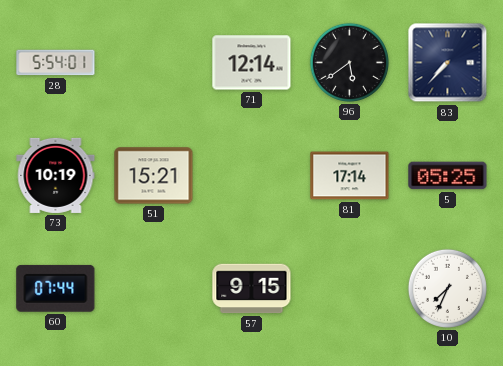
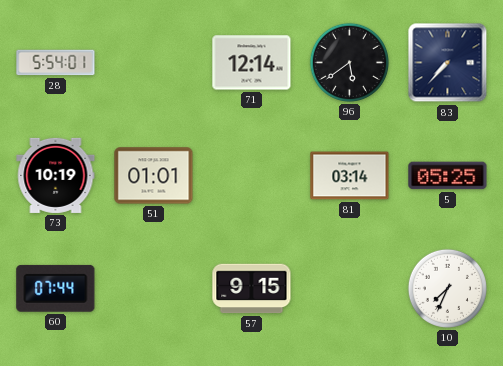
51: 15:21 -> 01:01 (154, 176)
81: 17:14 -> 03:14 (350, 176)
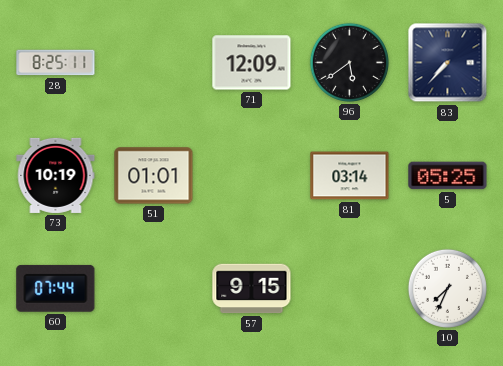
28: 5:54 -> 8:25 (56, 63)
71: 12:14 -> 12:09 (252, 63)
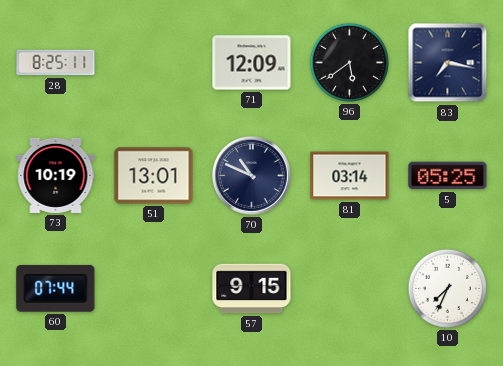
83: 7:37 -> 7:17 (448, 63)
51: 01:01 -> 13:01 (154, 176)
70: none -> 10:49 (252, 176)
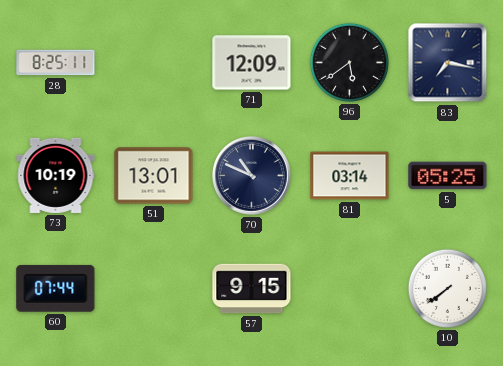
10: 7:34 -> 7:39 (447, 288)
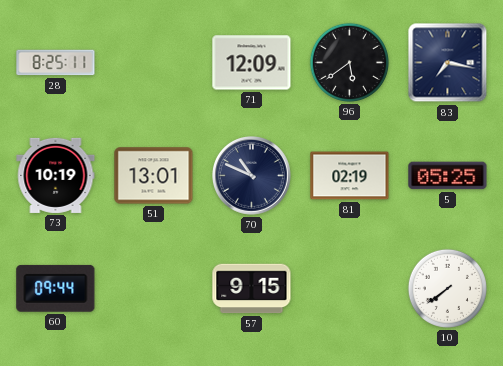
81: 03:14 -> 02:19 (350, 176)
60: 07:44 -> 09:44 (56, 288)
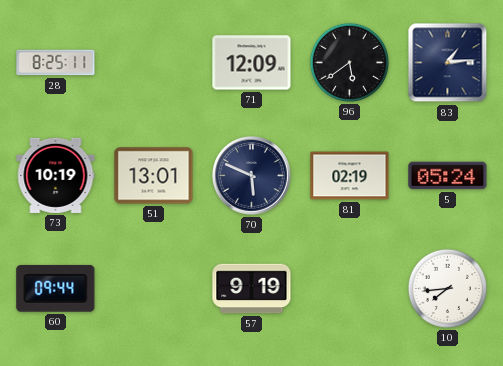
83: 7:17 -> 1:14 (448, 63)
70: 10:49 -> 5:49 (252, 176)
5: 05:25 -> 05:24 (448, 176)
57: 9:15 -> 9:19 (252, 289)
10: 7:39 -> 7:44 (447, 288)
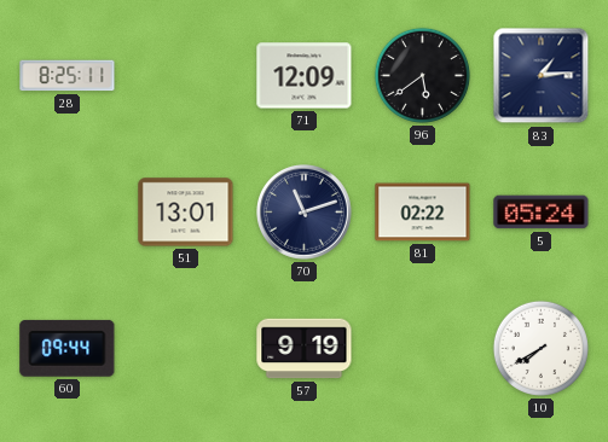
73: 10:19 -> none (56, 175)
70: 5:49 -> 11:12 (305, 213)
81: 02:19 -> 02:22 (423, 213)
10: 7:44 -> 7:40 (540, 348)
